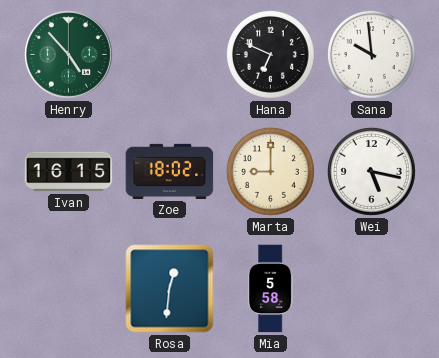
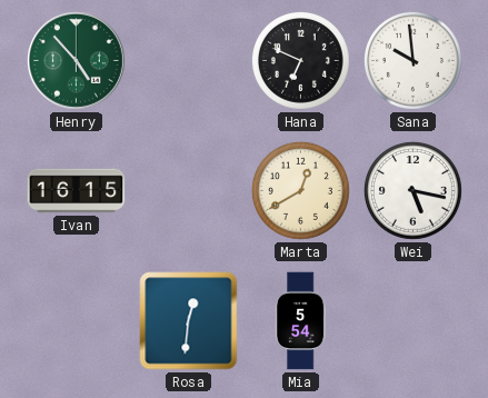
Zoe: 18:02 -> none (170, 171)
Marta: 9:00 -> 12:40 (300, 190)
Mia: 5:58 -> 5:54 (300, 321)
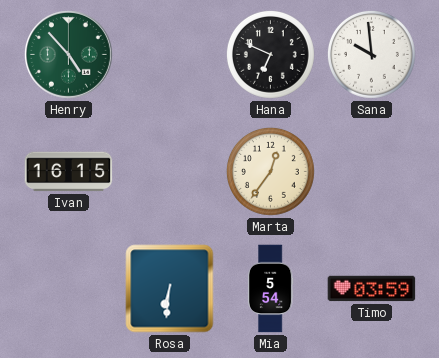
Marta: 12:40 -> 12:36 (270, 171)
Wei: 5:17 -> none (412, 190)
Rosa: 12:31 -> 6:31 (170, 289)
Timo: none -> 03:59 (372, 289)
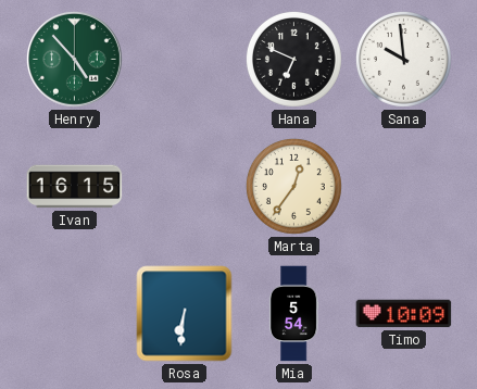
Timo: 03:59 -> 10:09 (404, 314)
